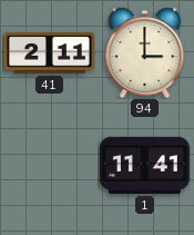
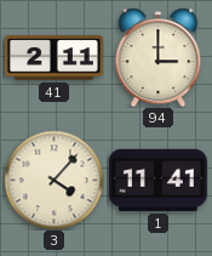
3: none -> 4:07 (53, 180)
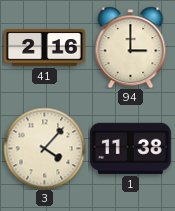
41: 2:11 -> 2:16 (44, 48)
1: 11:41 -> 11:38 (130, 148)
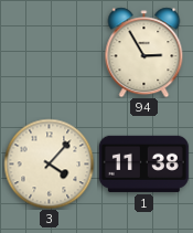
41: 2:16 -> none (44, 48)
94: 3:00 -> 2:55 (144, 52)
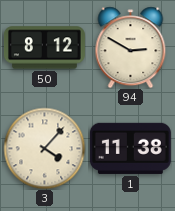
50: none -> 8:12 (44, 48)
94: 2:55 -> 2:50 (131, 47)
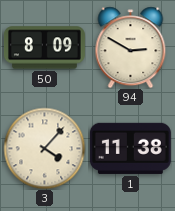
50: 8:12 -> 8:09 (44, 48)
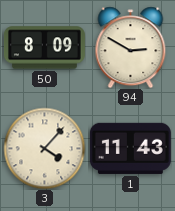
1: 11:38 -> 11:43 (130, 148)
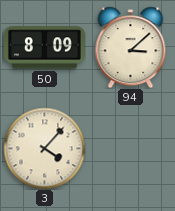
94: 2:50 -> 3:08 (131, 47)
1: 11:43 -> none (130, 148)
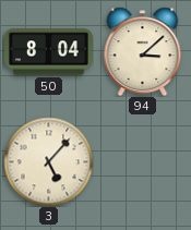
50: 8:09 -> 8:04 (48, 52)
3: 4:07 -> 5:07 (48, 161)
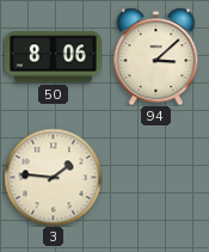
50: 8:04 -> 8:06 (53, 57)
3: 5:07 -> 1:46 (53, 177)
